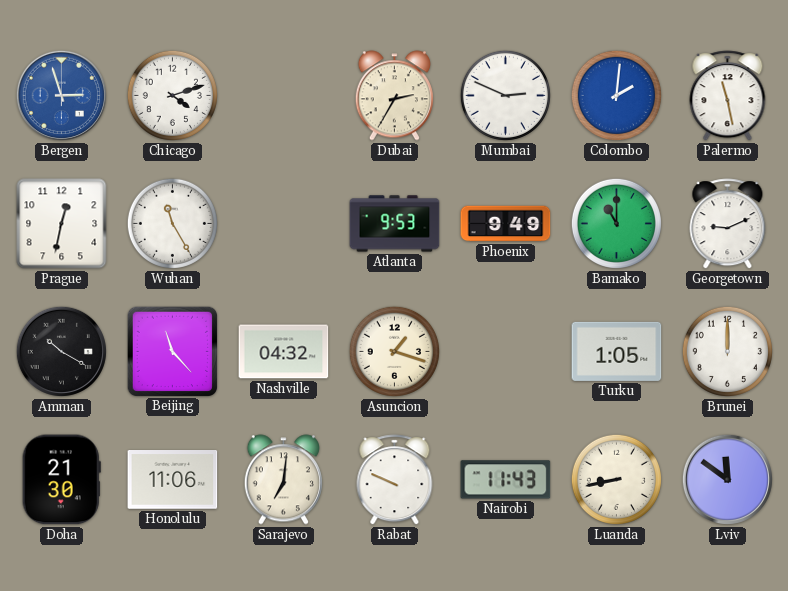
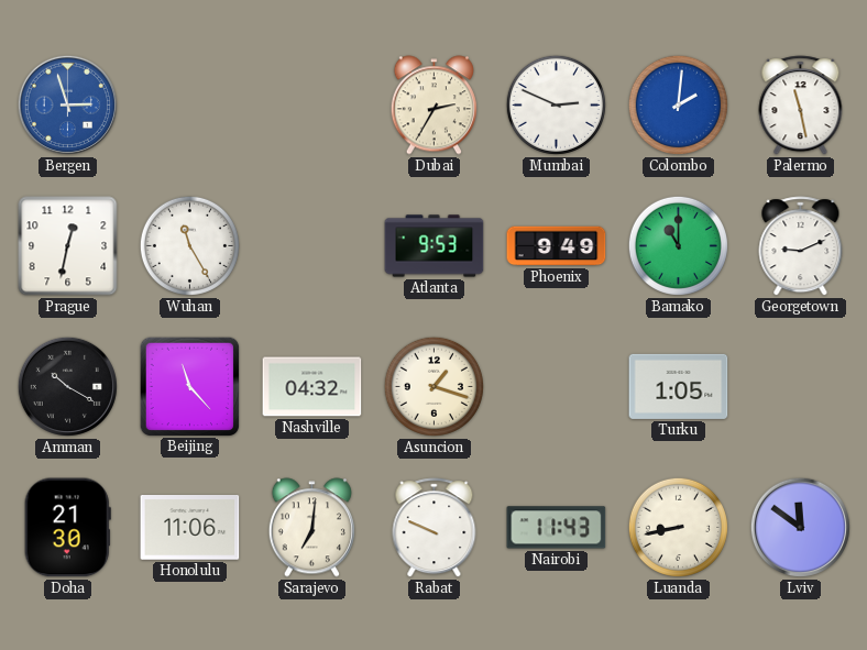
Chicago: 4:12 -> none (172, 95)
Brunei: 12:00 -> none (727, 351)
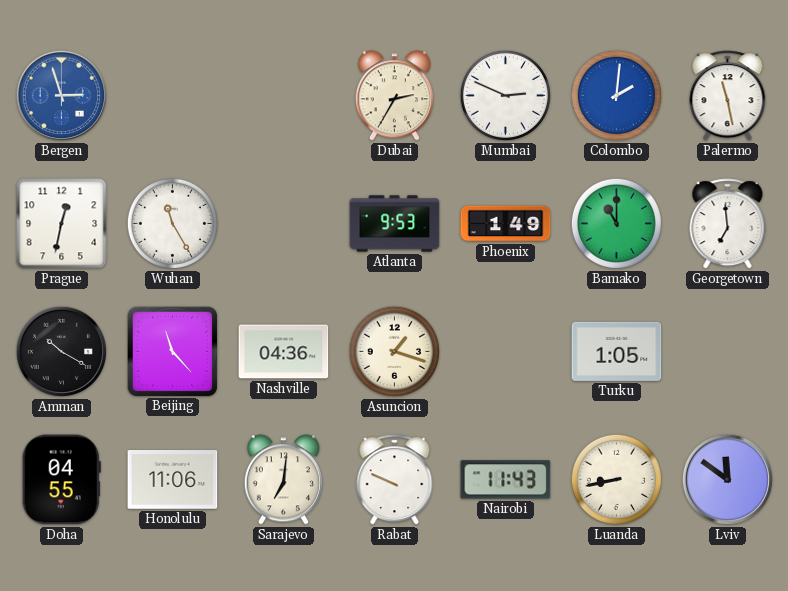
Phoenix: 9:49 -> 1:49 (506, 224)
Georgetown: 9:11 -> 6:59 (728, 224)
Nashville: 04:32 -> 04:36 (284, 352)
Doha: 21:30 -> 04:55 (61, 480)
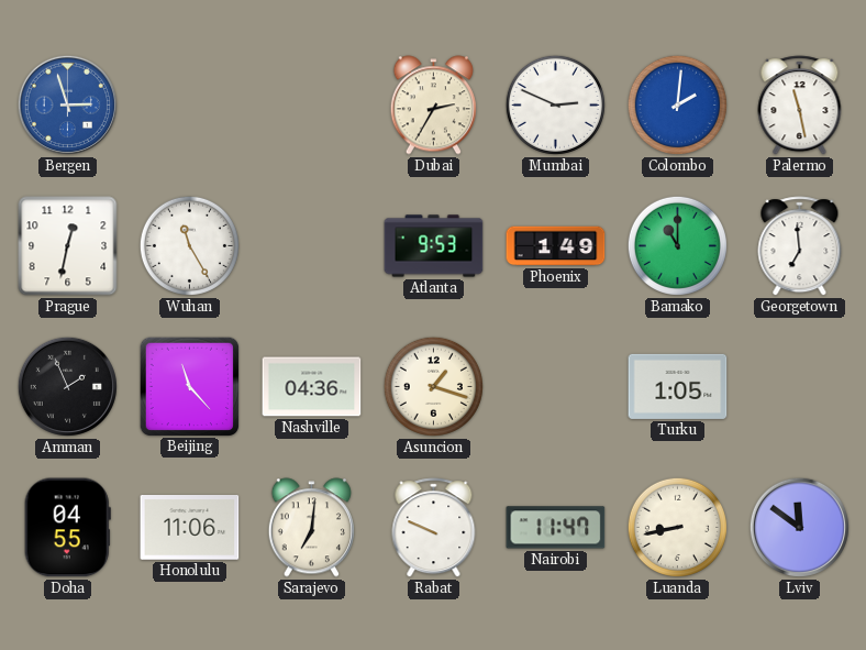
Amman: 10:20 -> 1:56 (67, 386)
Nairobi: 11:43 -> 11:47 (556, 528)
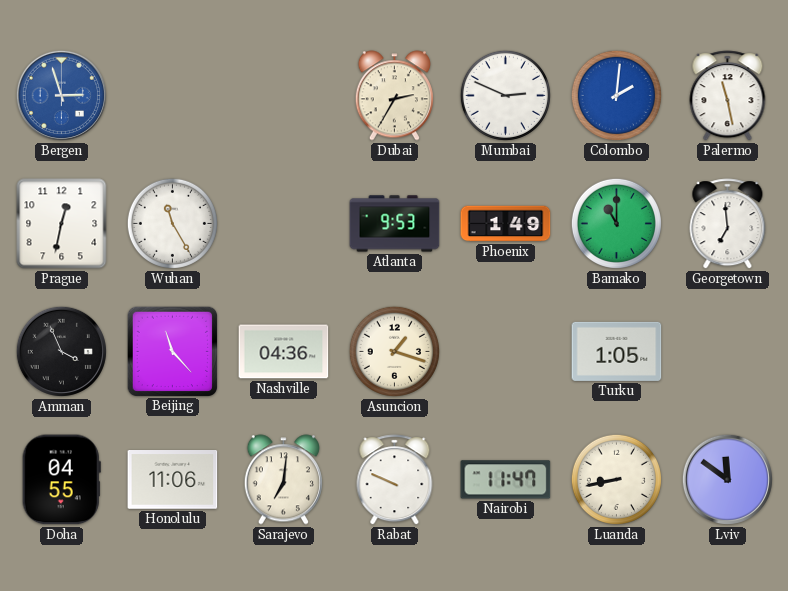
Amman: 1:56 -> 3:56 (61, 351)
